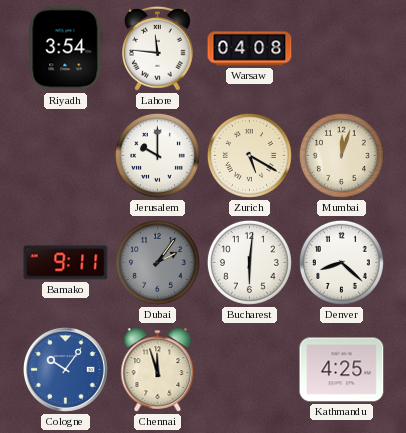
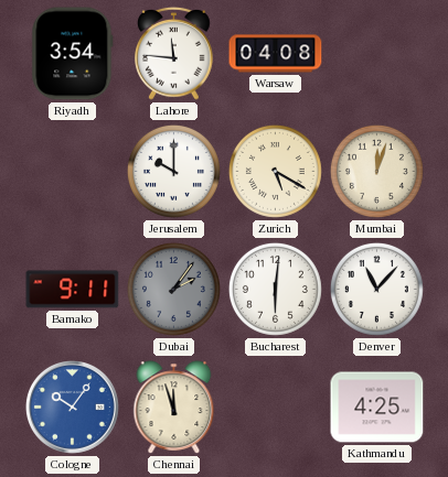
Denver: 8:22 -> 11:07 (376, 289)
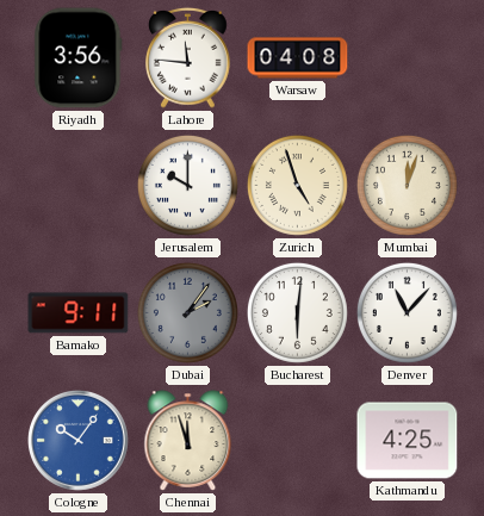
Riyadh: 3:54 -> 3:56 (79, 58)
Zurich: 5:20 -> 4:57 (297, 185)
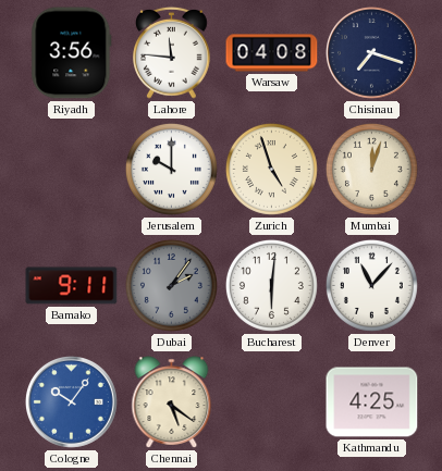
Chisinau: none -> 7:18 (372, 53)
Chennai: 11:57 -> 5:21 (172, 402)
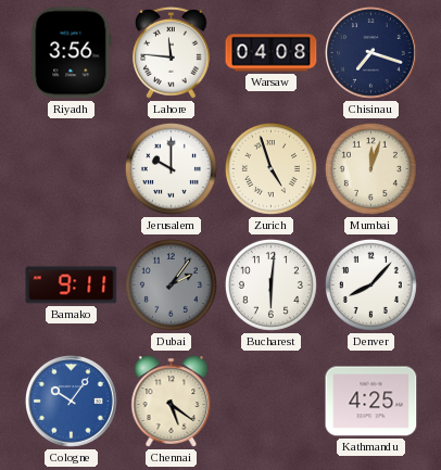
Denver: 11:07 -> 8:07 (370, 284)
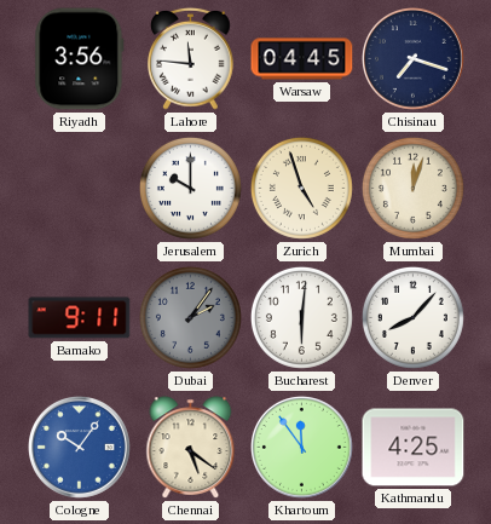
Warsaw: 04:08 -> 04:45 (302, 59)
Khartoum: none -> 11:54 (302, 448)
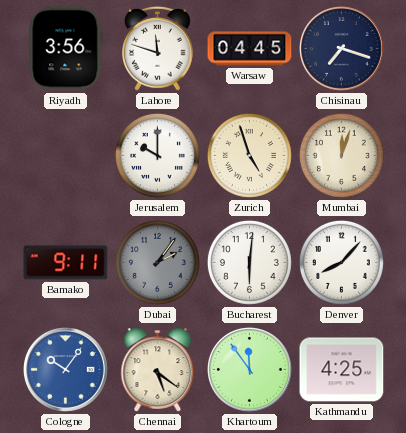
Lahore: 11:46 -> 11:48 (158, 48)
